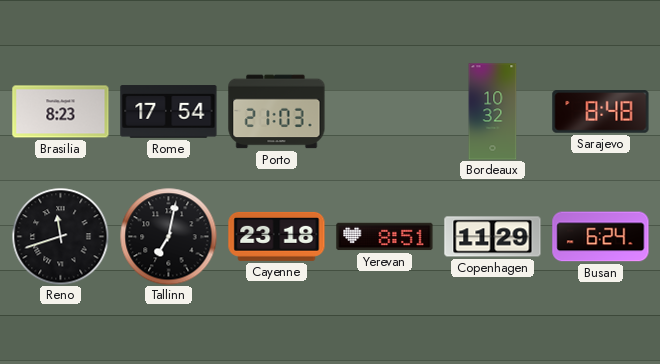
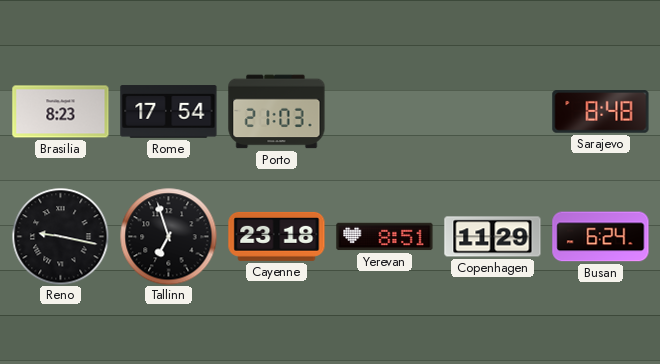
Bordeaux: 10:32 -> none (493, 112)
Reno: 11:42 -> 9:17 (60, 236)
Tallinn: 7:02 -> 6:57 (168, 236)
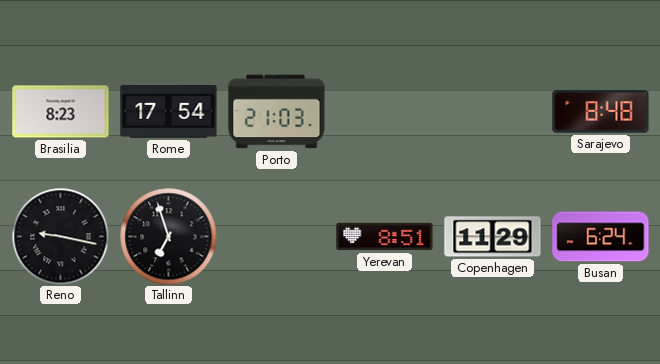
Cayenne: 23:18 -> none (277, 236)
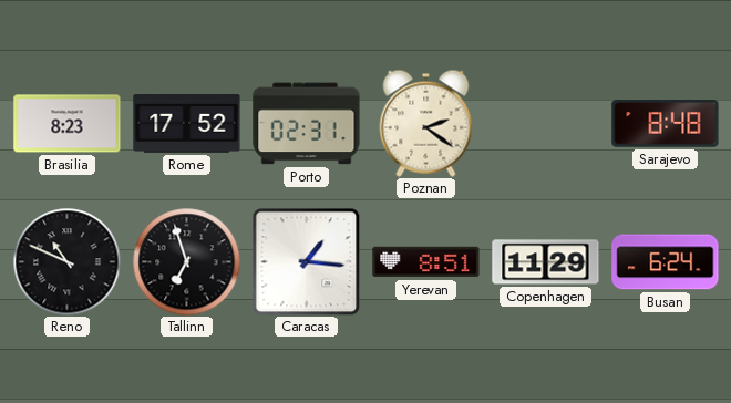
Rome: 17:54 -> 17:52 (187, 124)
Porto: 21:03 -> 02:31 (307, 124)
Poznan: none -> 2:21 (426, 123)
Reno: 9:17 -> 10:49 (66, 261)
Caracas: none -> 1:16 (306, 261)
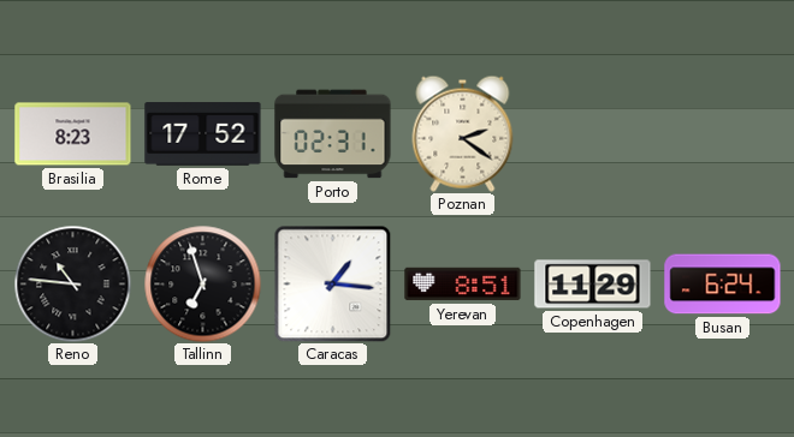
Sarajevo: 8:48 -> none (666, 124)
Reno: 10:49 -> 10:46 (72, 283)
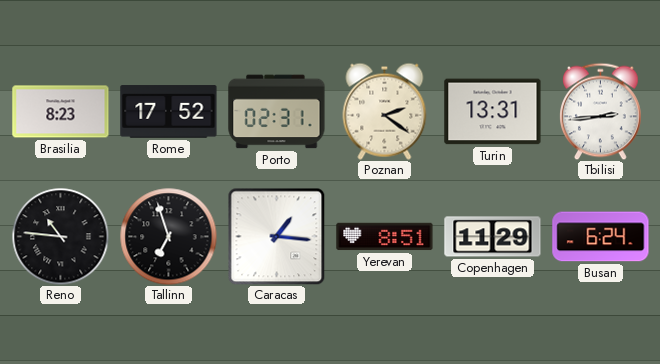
Turin: none -> 13:31 (493, 112)
Tbilisi: none -> 2:44 (601, 111)
